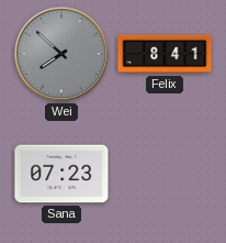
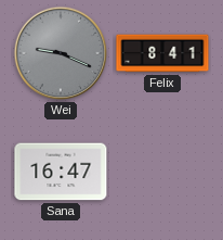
Wei: 7:52 -> 9:19 (61, 53)
Sana: 07:23 -> 16:47 (61, 172)
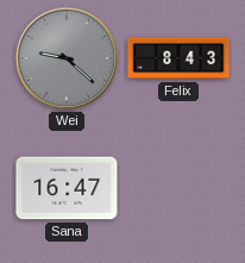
Wei: 9:19 -> 9:22 (67, 58)
Felix: 8:41 -> 8:43 (178, 58)
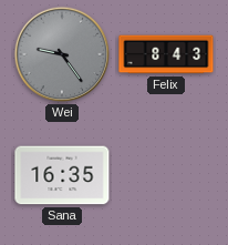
Wei: 9:22 -> 9:24 (62, 54)
Sana: 16:47 -> 16:35 (62, 175)
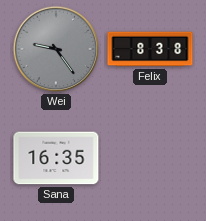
Felix: 8:43 -> 8:38 (150, 49)
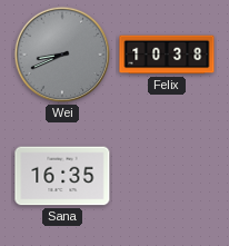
Wei: 9:24 -> 8:41 (62, 55)
Felix: 8:38 -> 10:38 (167, 55)
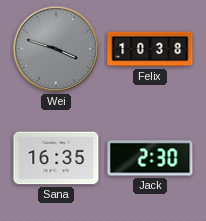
Wei: 8:41 -> 3:48 (56, 49)
Jack: none -> 2:30 (150, 158)
